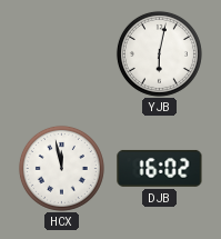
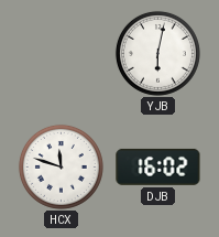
HCX: 11:58 -> 11:48 (61, 166)
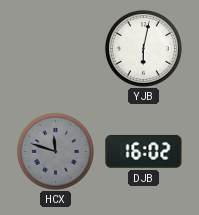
HCX dial: white -> grey (55, 151)
